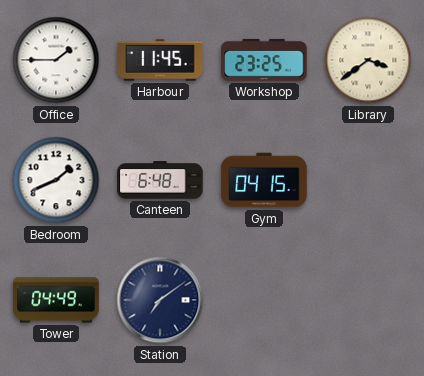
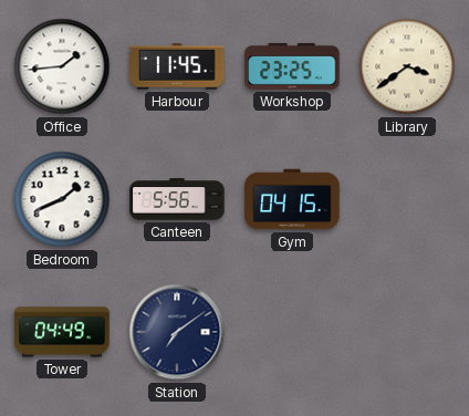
Office: 1:45 -> 1:44 (62, 66)
Canteen: 6:48 -> 5:56 (177, 199)
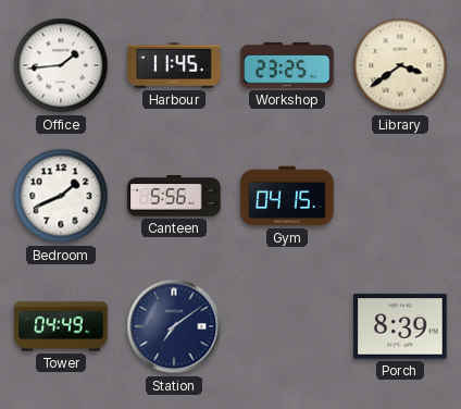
Porch: none -> 8:39 (400, 326)
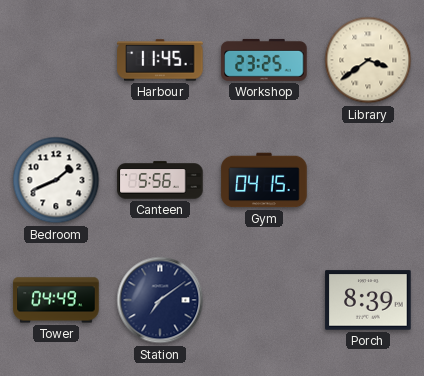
Office: 1:44 -> none (61, 65)
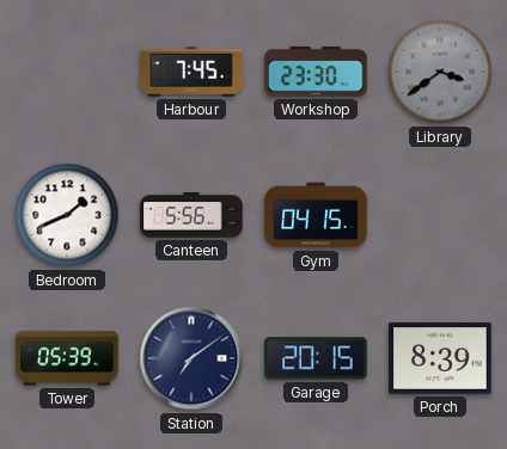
Harbour: 11:45 -> 7:45 (191, 72)
Workshop: 23:25 -> 23:30 (316, 72)
Library dial: cream -> grey (440, 72)
Tower: 04:49 -> 05:39 (67, 358)
Garage: none -> 20:15 (316, 358)
